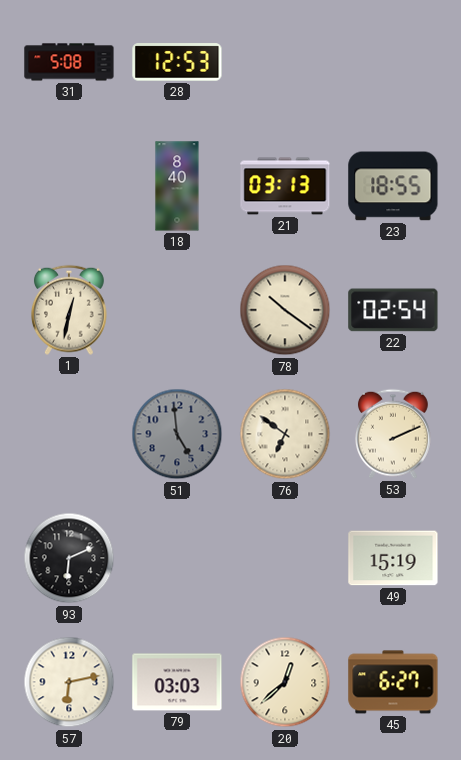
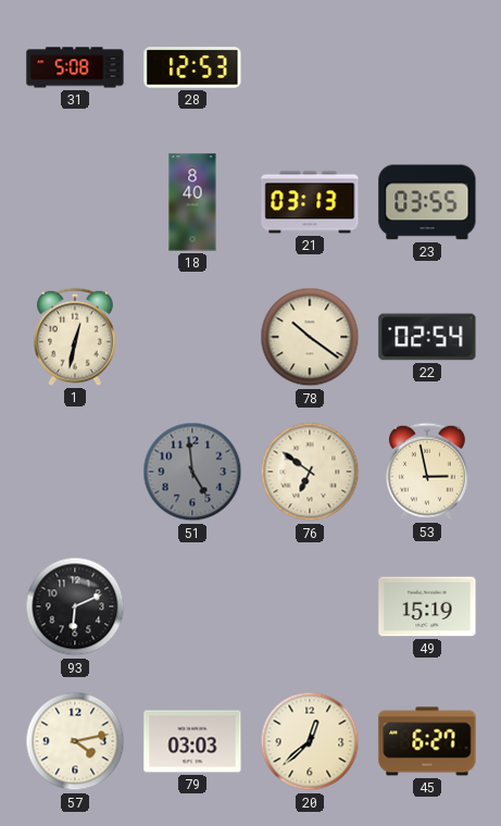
23: 18:55 -> 03:55 (427, 202)
53: 2:11 -> 2:58 (428, 472)
57: 6:13 -> 4:13 (75, 741)
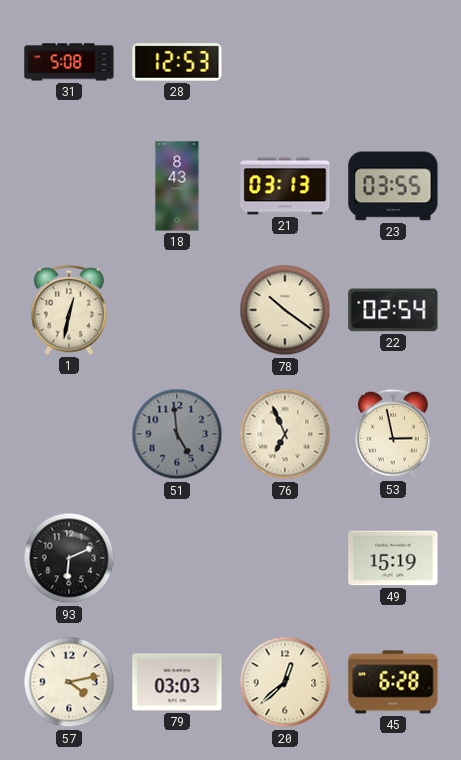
18: 8:40 -> 8:43 (177, 186)
76: 6:51 -> 6:56 (285, 434)
45: 6:27 -> 6:28 (393, 682)
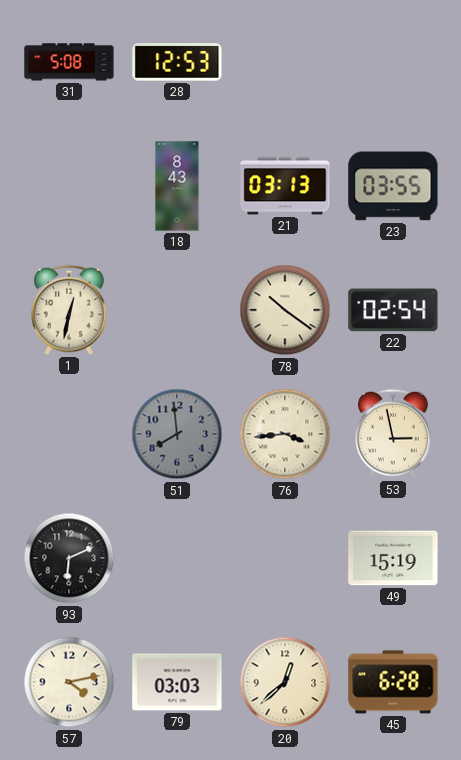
51: 4:59 -> 7:59 (177, 434)
76: 6:56 -> 3:44 (285, 434)
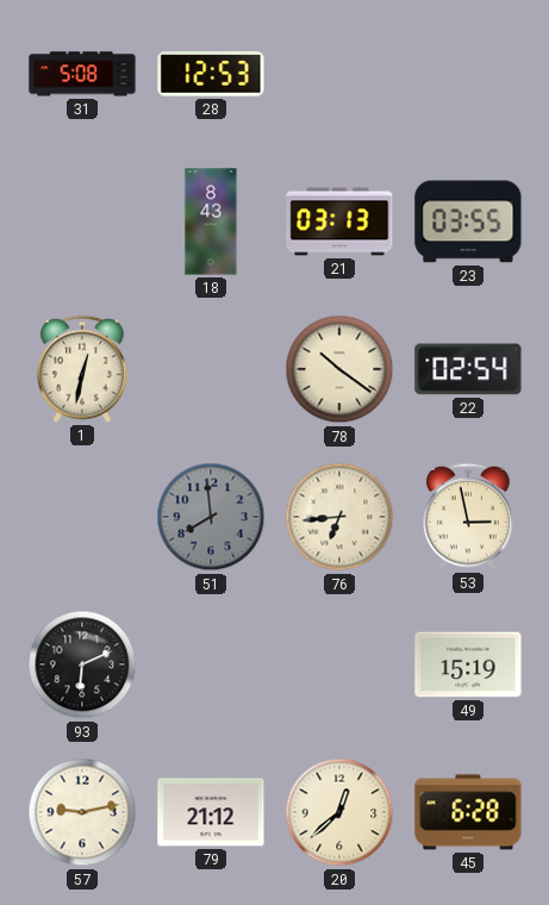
76: 3:44 -> 6:44 (339, 517)
57: 4:13 -> 9:13 (82, 812)
79: 03:03 -> 21:12 (211, 812)
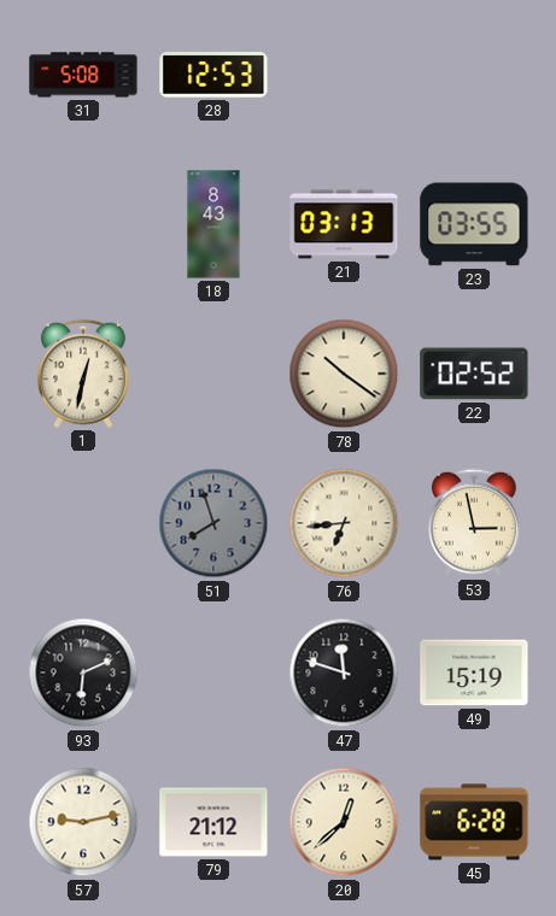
22: 02:54 -> 02:52 (474, 374)
51: 7:59 -> 7:57 (213, 523)
47: none -> 11:48 (344, 673)
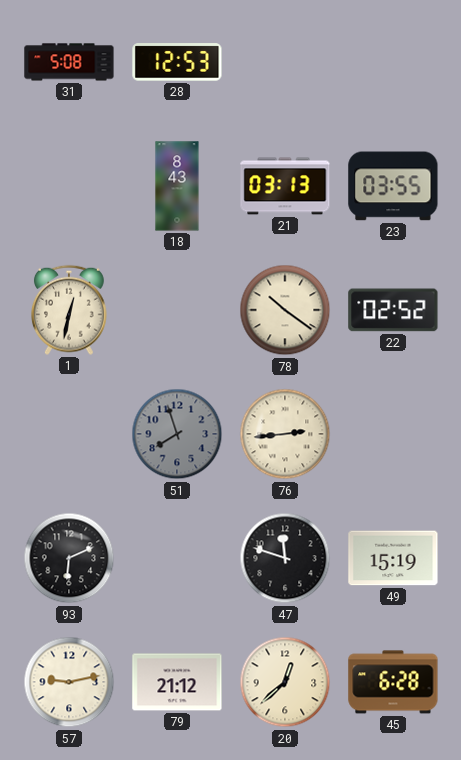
76: 6:44 -> 2:44 (285, 434)
53: 2:58 -> none (475, 523)
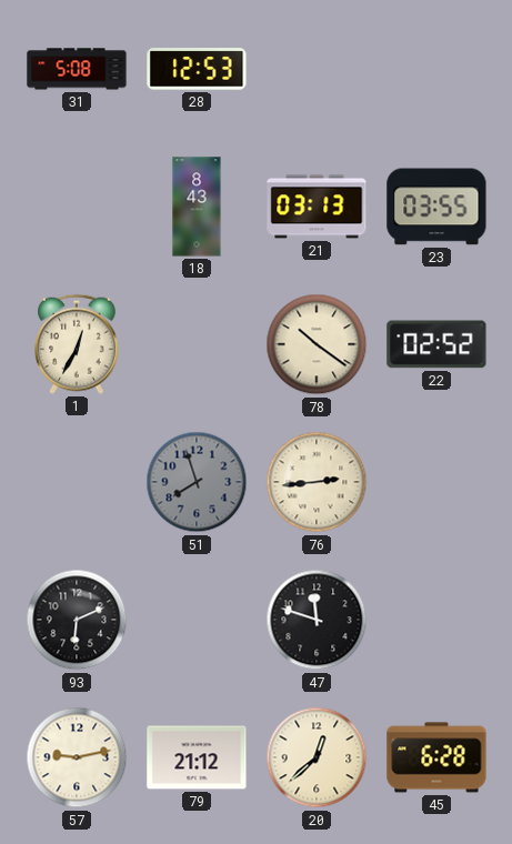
1: 12:32 -> 12:35 (78, 344)
49: 15:19 -> none (393, 558)
